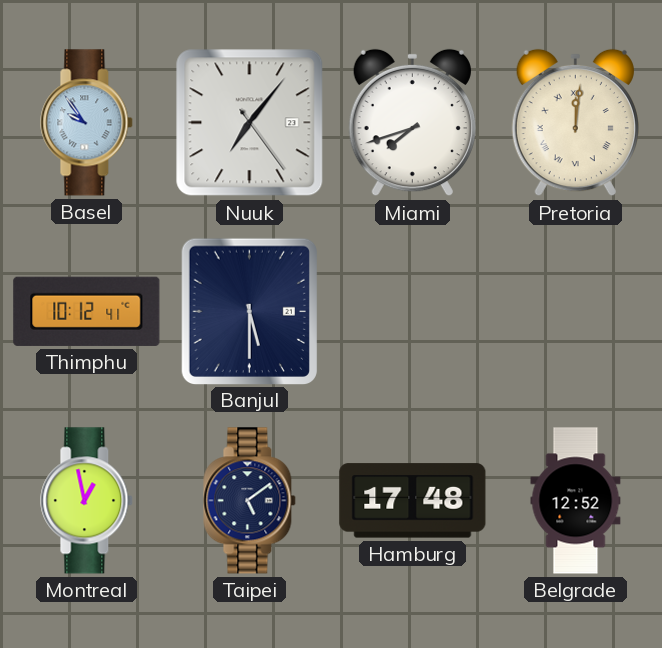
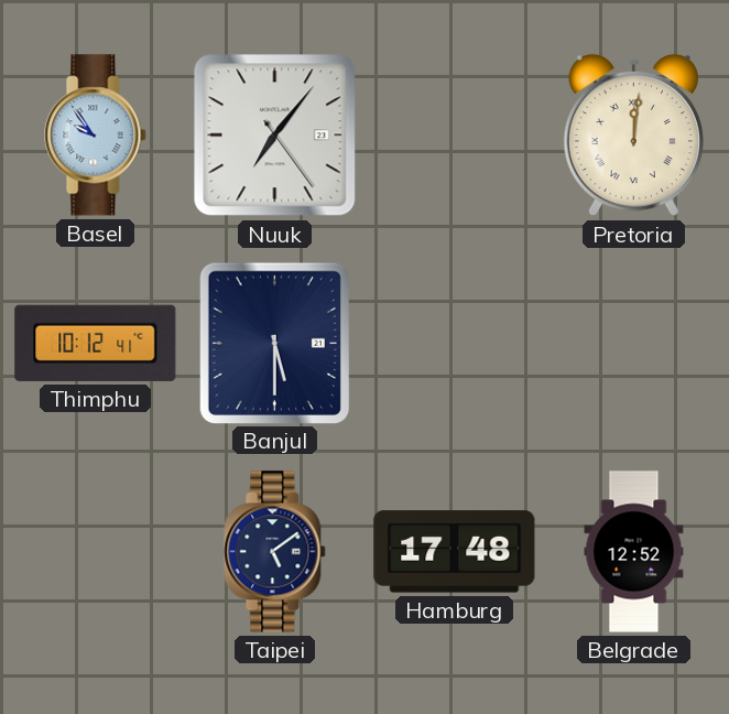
Miami: 7:42 -> none (412, 123)
Montreal: 12:58 -> none (87, 501)
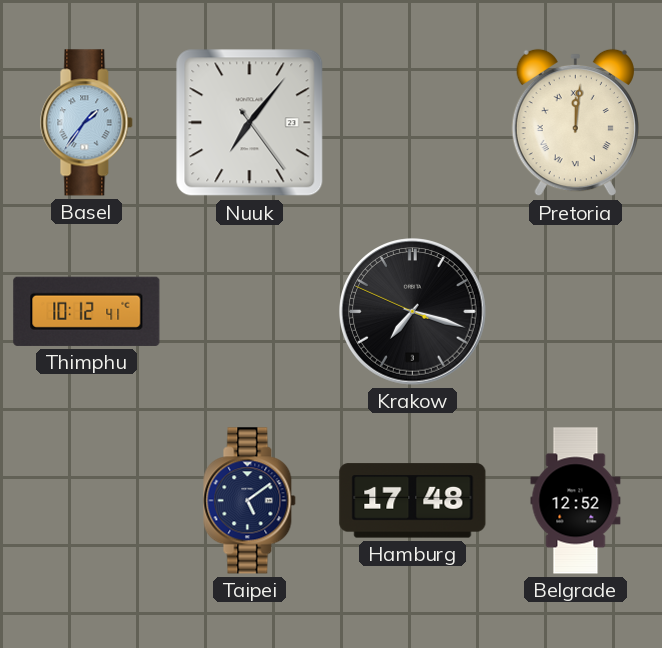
Basel: 9:54 -> 1:36 (87, 123)
Banjul: 5:30 -> none (274, 343)
Krakow: none -> 7:17 (413, 312)
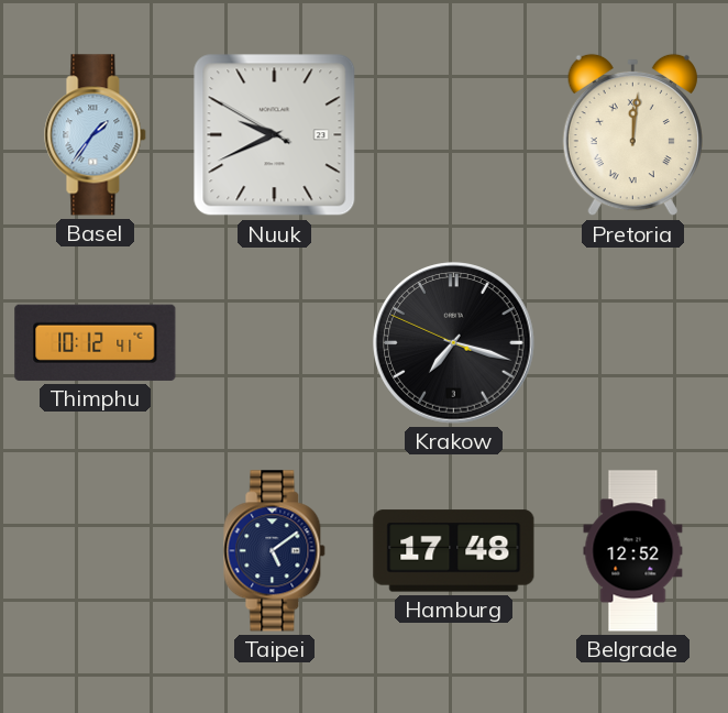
Nuuk: 7:06 -> 9:40 (275, 135)
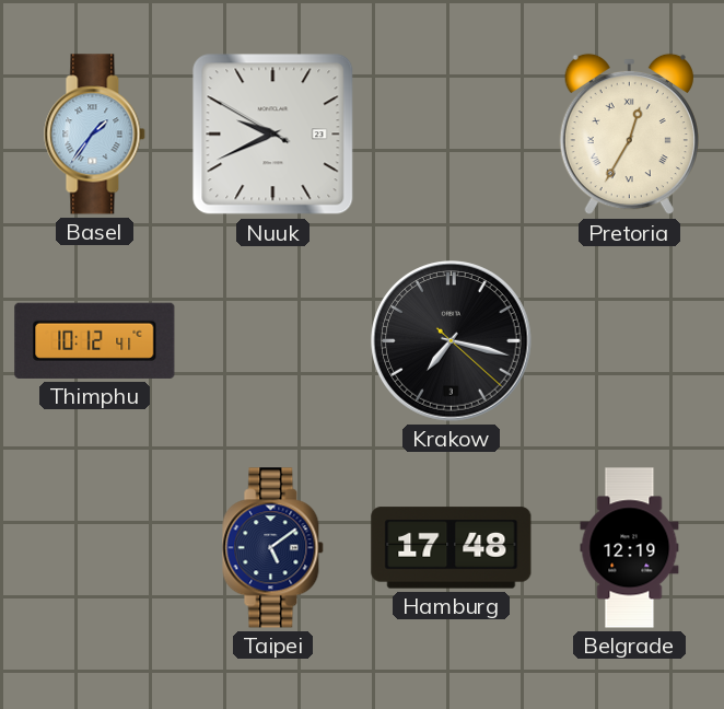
Pretoria: 12:01 -> 12:35 (629, 135)
Krakow: 7:17:49 -> 7:17:22 (452, 341)
Belgrade: 12:52 -> 12:19 (630, 548)
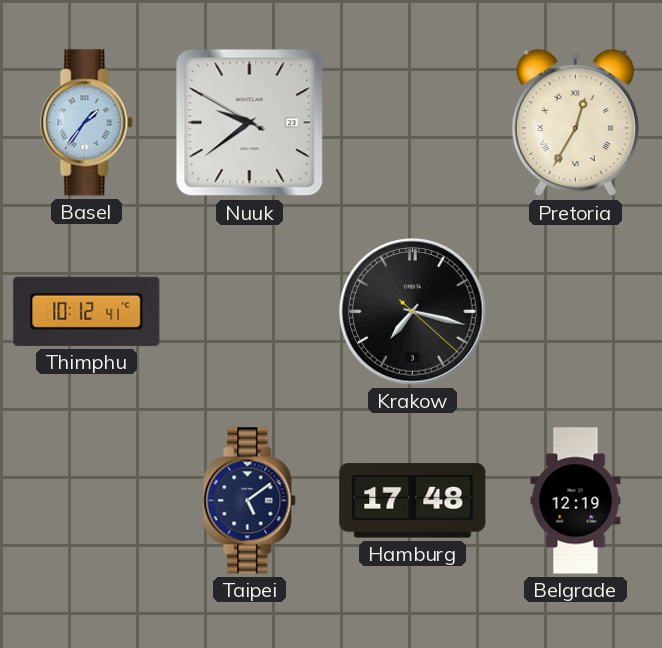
Nuuk: 9:40 -> 9:38 (250, 123)
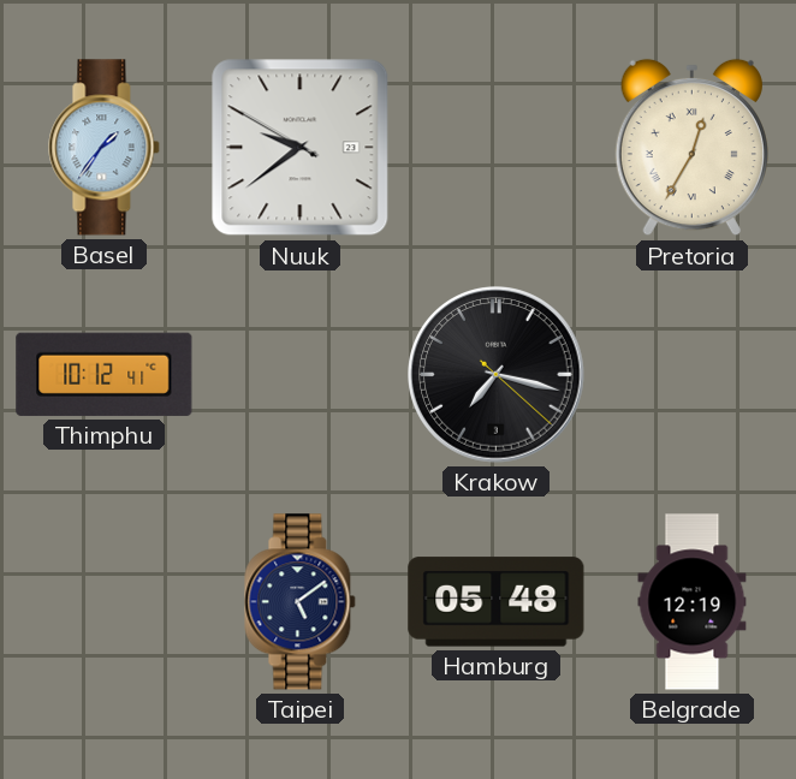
Hamburg: 17:48 -> 05:48 (497, 602)
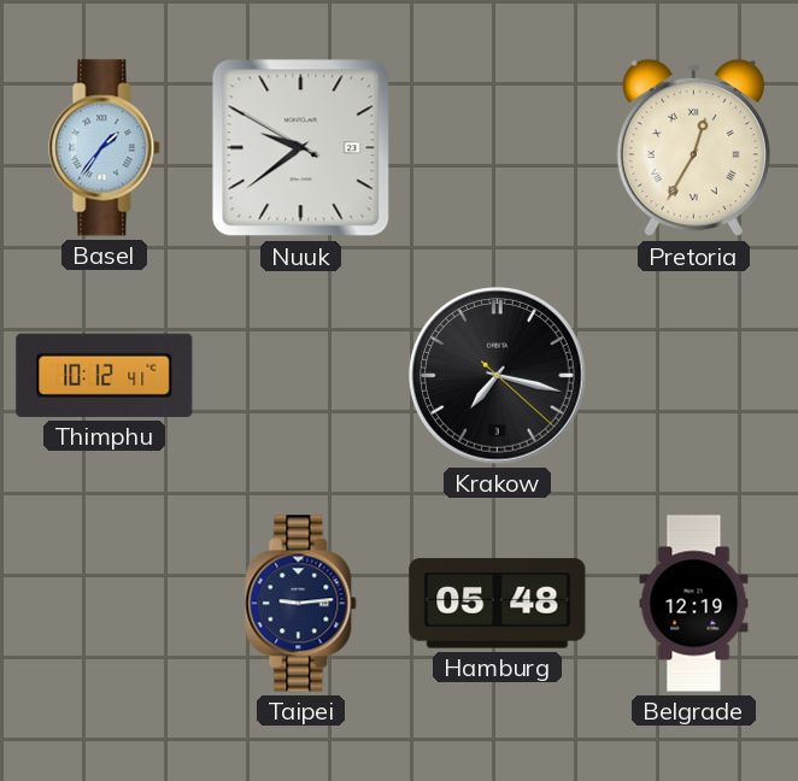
Taipei: 5:09 -> 9:14 (301, 604)
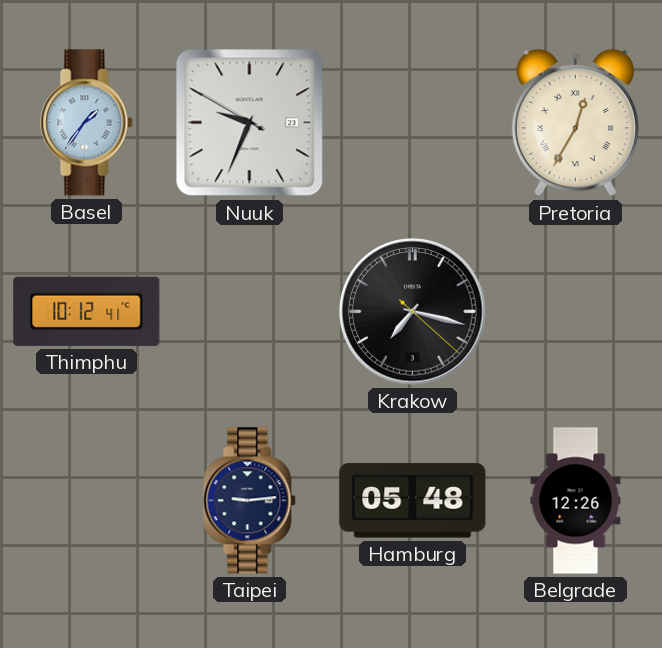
Nuuk: 9:38 -> 9:33 (250, 123)
Belgrade: 12:19 -> 12:26 (576, 501)
